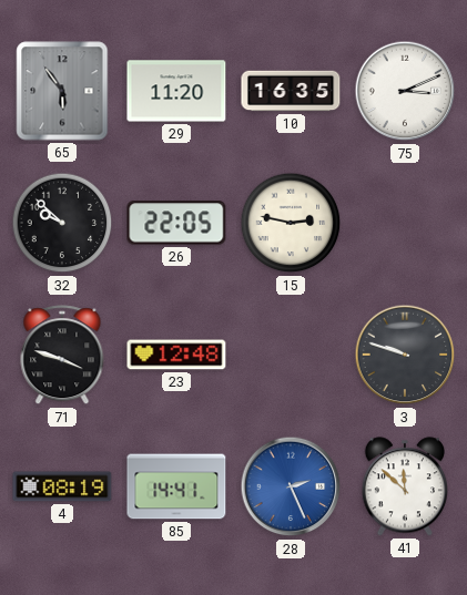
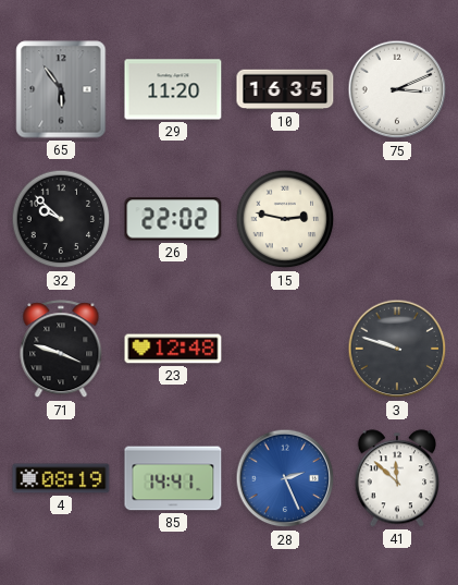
26: 22:05 -> 22:02 (173, 219)
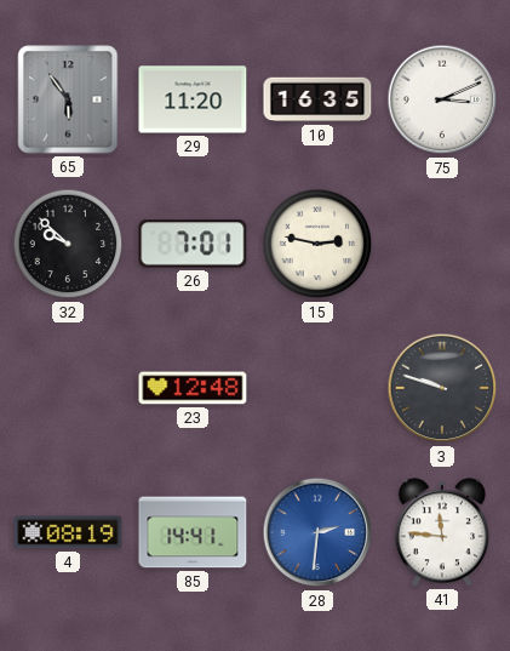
26: 22:02 -> 7:01 (193, 244)
71: 3:48 -> none (61, 350)
28: 2:26 -> 2:31 (317, 532)
41: 11:52 -> 11:46 (441, 532)
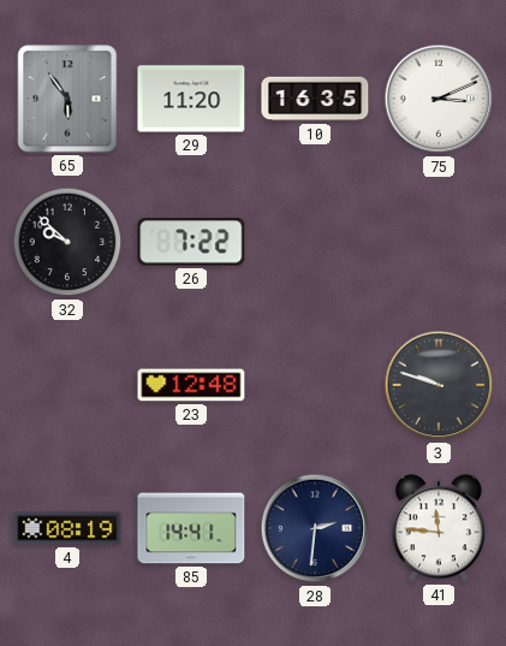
26: 7:01 -> 7:22 (191, 242)
15: 2:47 -> none (317, 244)
28 dial: blue -> navy (315, 528)
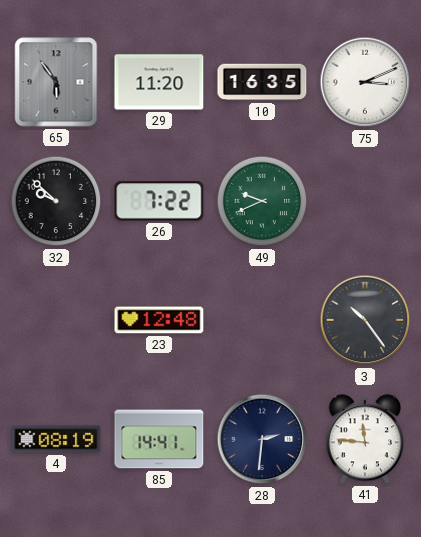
49: none -> 9:41 (262, 201)
3: 9:48 -> 10:24 (365, 320)
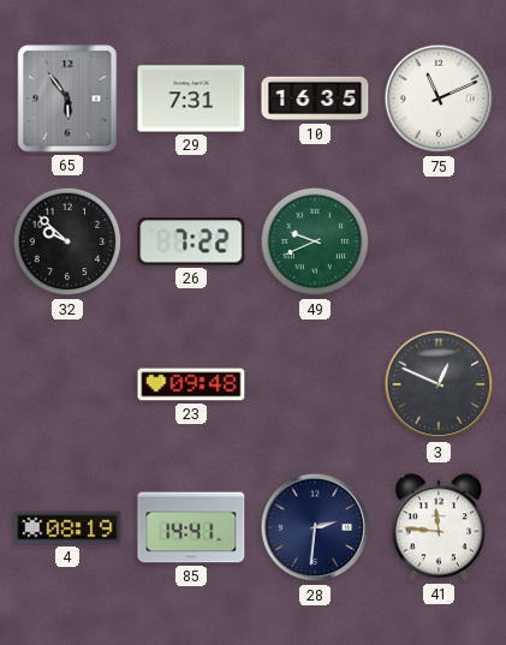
29: 11:20 -> 7:31 (191, 98)
75: 3:11 -> 11:11 (439, 98)
23: 12:48 -> 09:48 (191, 384)
3: 10:24 -> 12:49 (439, 384)
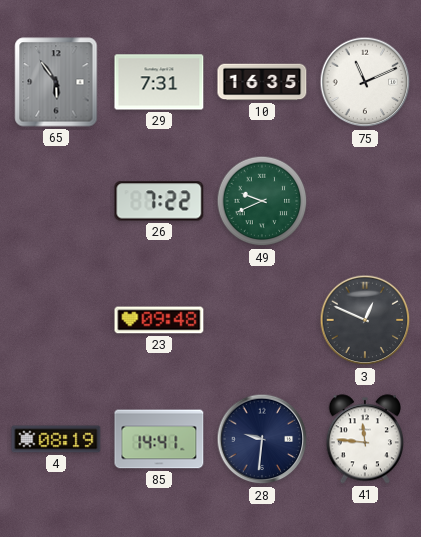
32: 9:52 -> none (67, 241)
28: 2:31 -> 9:31 (262, 439)
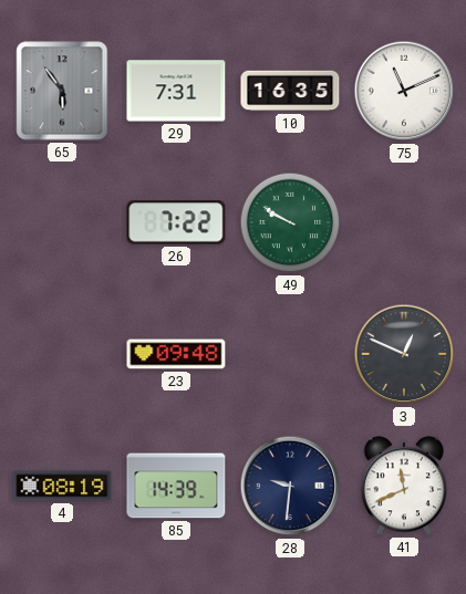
49: 9:41 -> 9:50 (290, 222)
85: 14:41 -> 14:39 (176, 486)
41: 11:46 -> 11:41 (403, 486)
